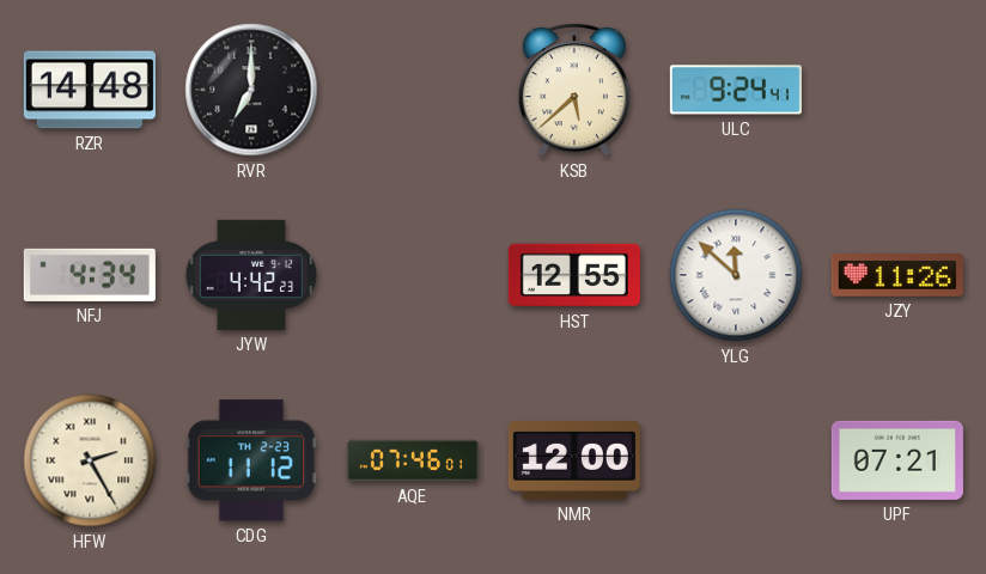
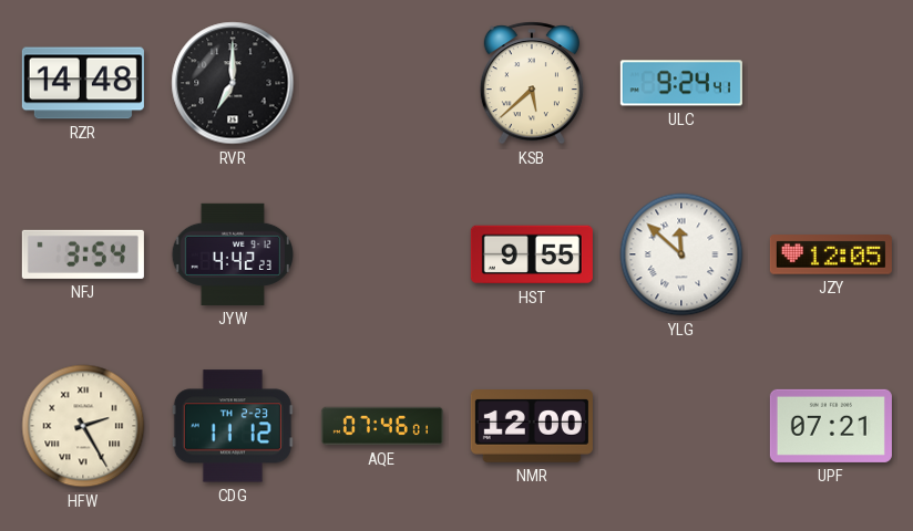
NFJ: 4:34 -> 3:54 (83, 254)
HST: 12:55 -> 9:55 (532, 254)
JZY: 11:26 -> 12:05 (831, 254)
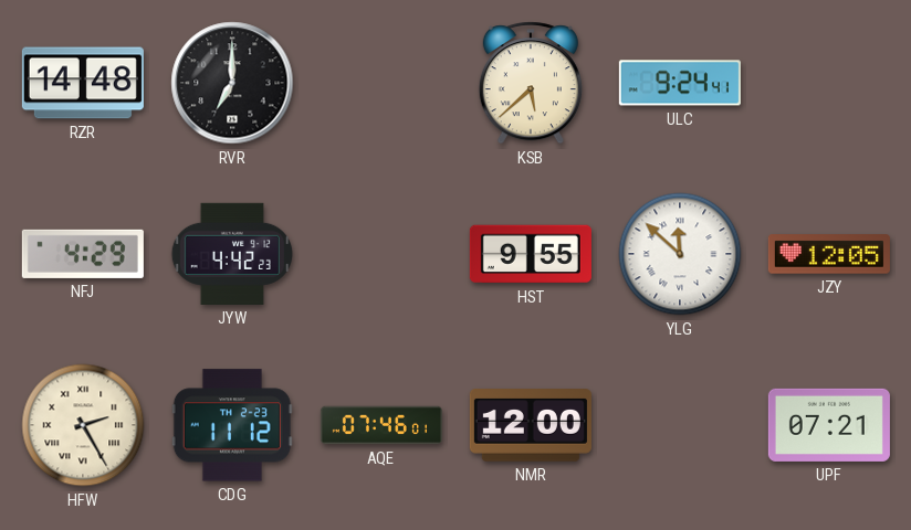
NFJ: 3:54 -> 4:29 (83, 254)
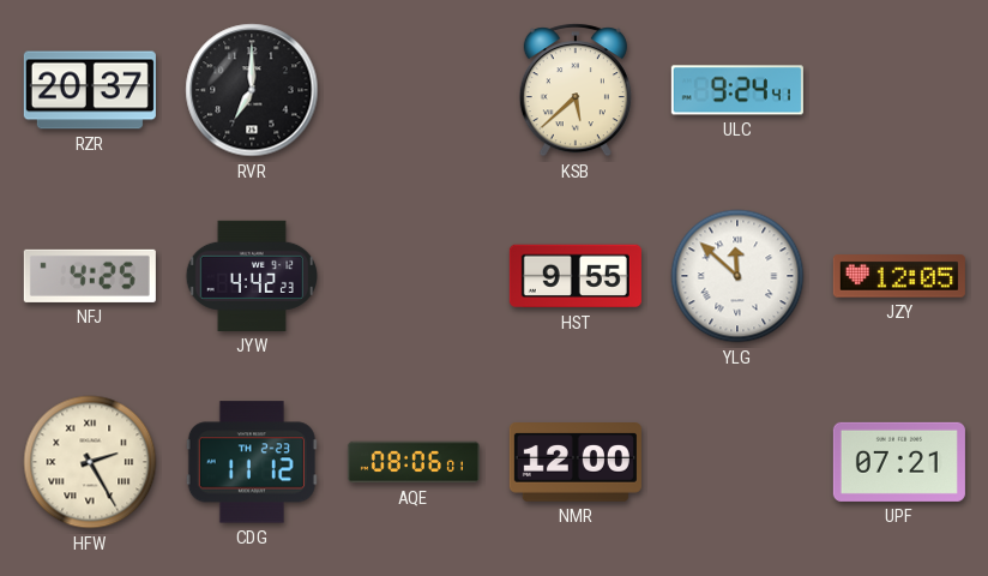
RZR: 14:48 -> 20:37 (90, 90)
NFJ: 4:29 -> 4:25 (90, 276)
AQE: 07:46 -> 08:06 (414, 462)
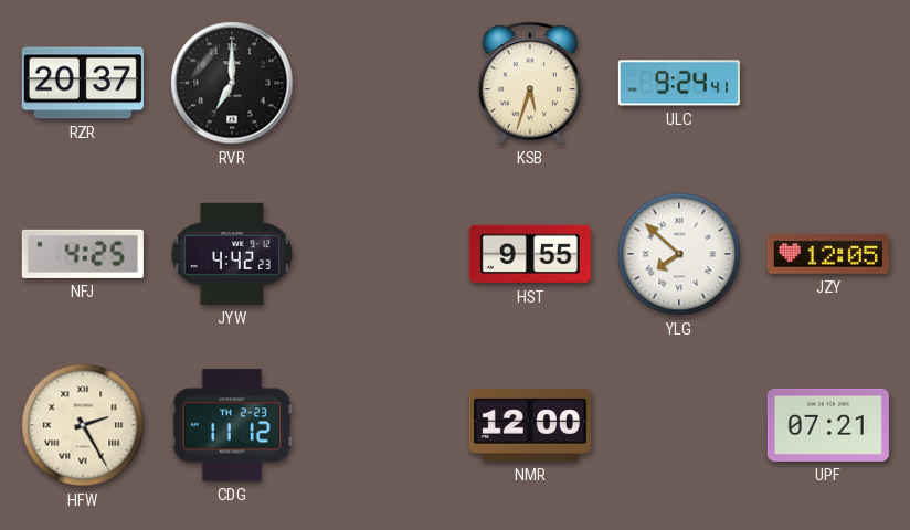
KSB: 5:38 -> 5:33 (530, 83)
YLG: 11:52 -> 7:52 (679, 254)
AQE: 08:06 -> none (414, 462)
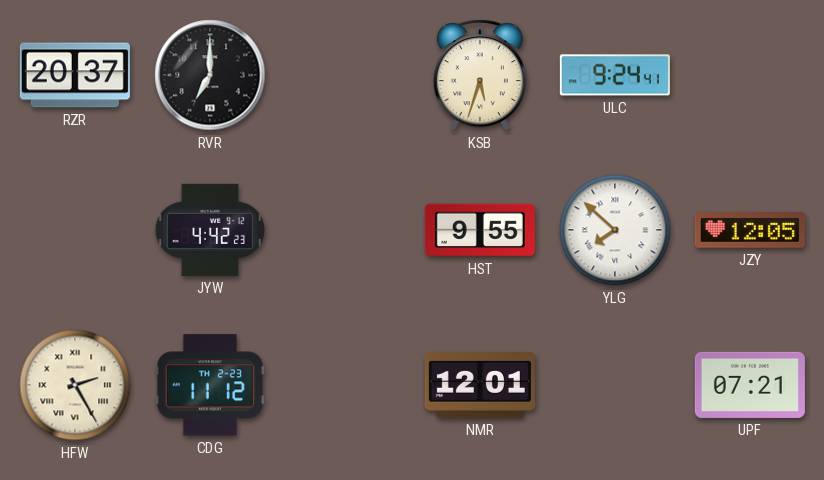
NFJ: 4:25 -> none (83, 254)
NMR: 12:00 -> 12:01 (480, 386)
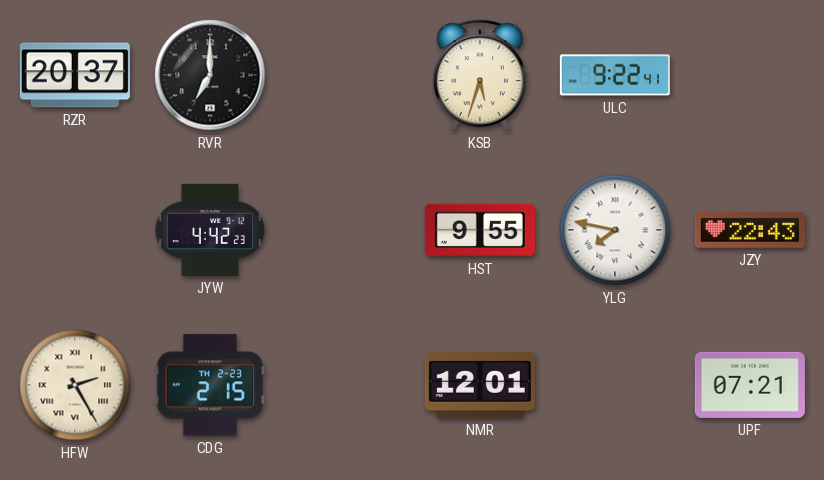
ULC: 9:24 -> 9:22 (615, 75)
YLG: 7:52 -> 7:47 (615, 230)
JZY: 12:05 -> 22:43 (750, 230)
CDG: 11:12 -> 2:15 (210, 385)
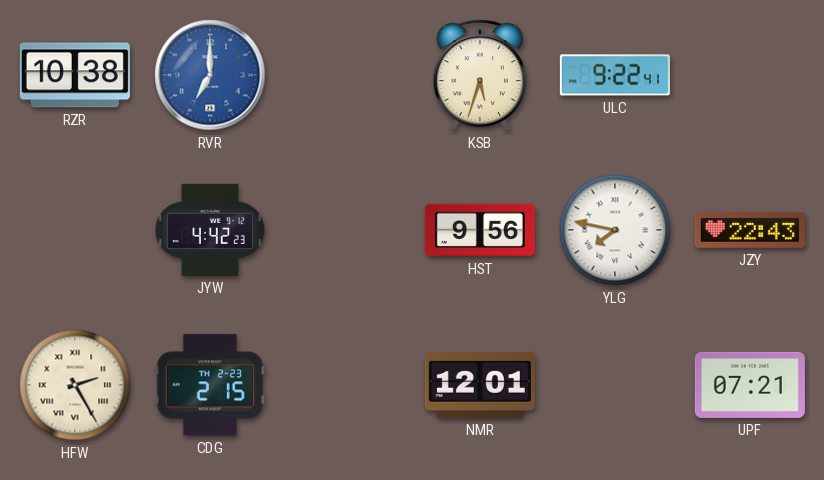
RZR: 20:37 -> 10:38 (75, 75)
RVR dial: black -> blue (210, 75)
HST: 9:55 -> 9:56 (480, 230)
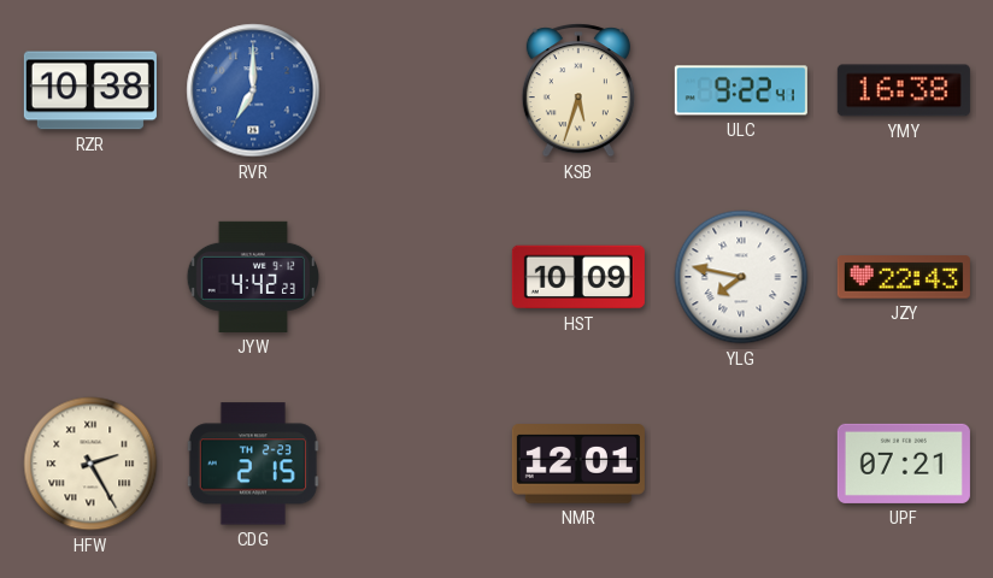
YMY: none -> 16:38 (904, 90)
HST: 9:56 -> 10:09 (578, 277)
